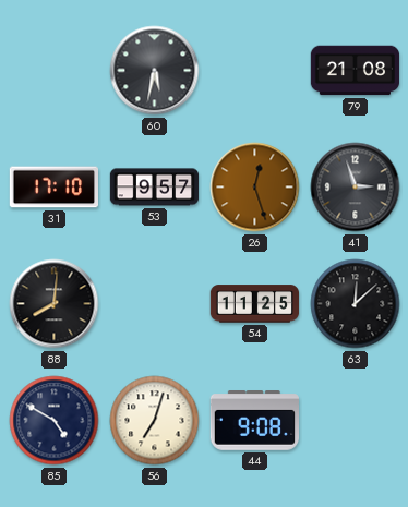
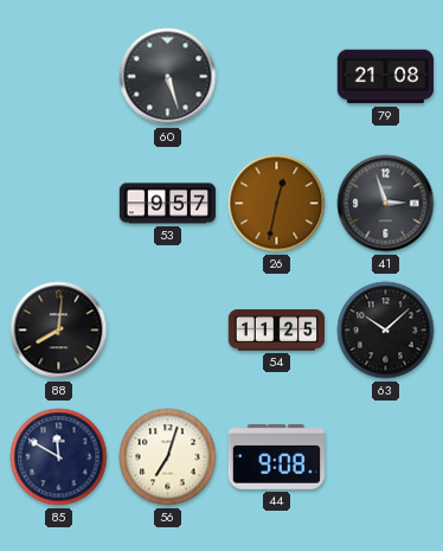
60: 5:32 -> 5:27 (168, 77)
31: 17:10 -> none (53, 188)
26: 12:27 -> 12:32 (277, 204)
63: 12:08 -> 10:08 (386, 331)
85: 4:50 -> 11:50 (59, 457)
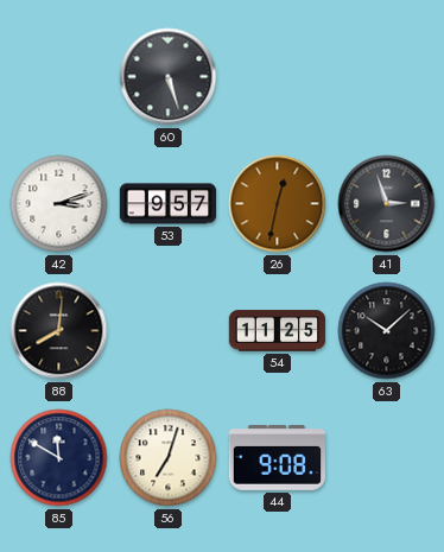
79: 21:08 -> none (386, 77)
42: none -> 3:12 (59, 204)
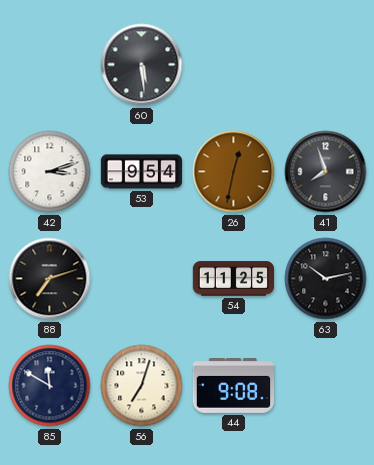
60: 5:27 -> 5:29 (142, 65)
53: 9:57 -> 9:54 (142, 172)
41: 2:57 -> 7:57 (326, 172)
88: 8:01 -> 7:12 (50, 279)
63: 10:08 -> 10:13 (326, 279)
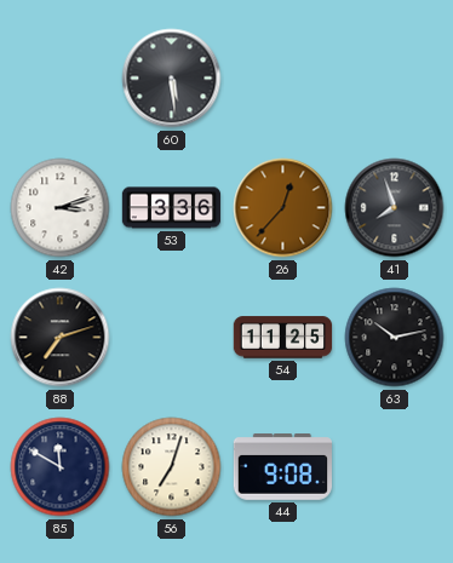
53: 9:54 -> 3:36 (172, 208)
26: 12:32 -> 12:37 (283, 208)
